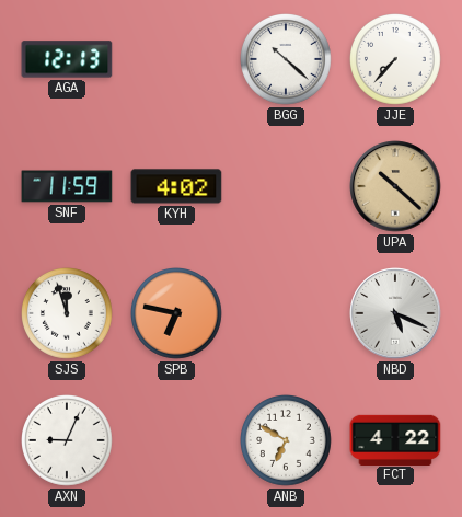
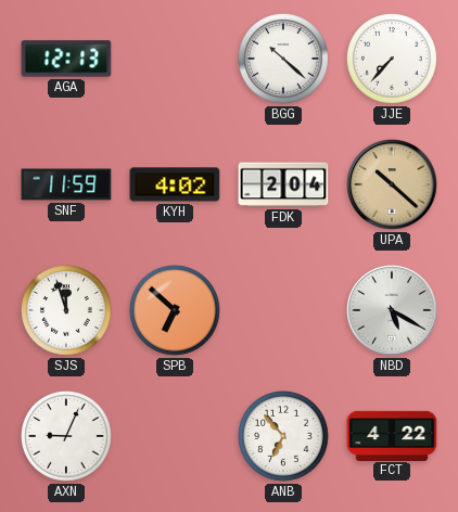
FDK: none -> 2:04 (283, 184)
SPB: 6:47 -> 6:52 (176, 311)
NBD: 5:19 -> 5:20 (392, 310)
ANB: 6:50 -> 6:53 (284, 437)
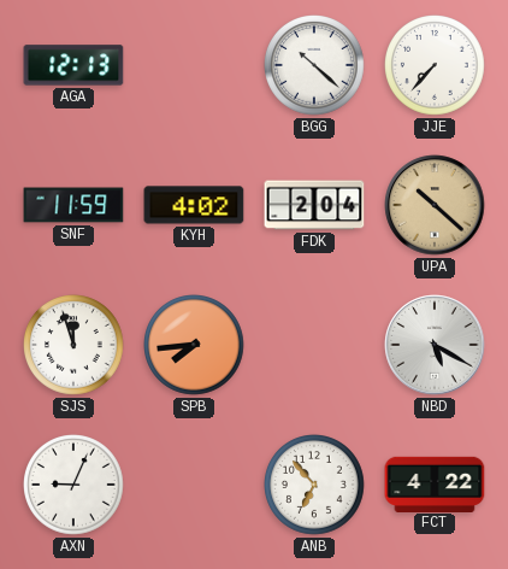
SPB: 6:52 -> 7:44 (195, 346)
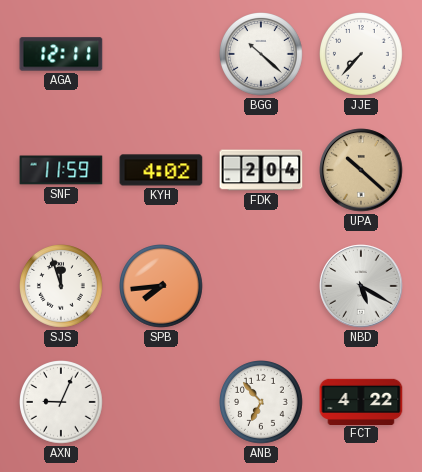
AGA: 12:13 -> 12:11 (61, 54)
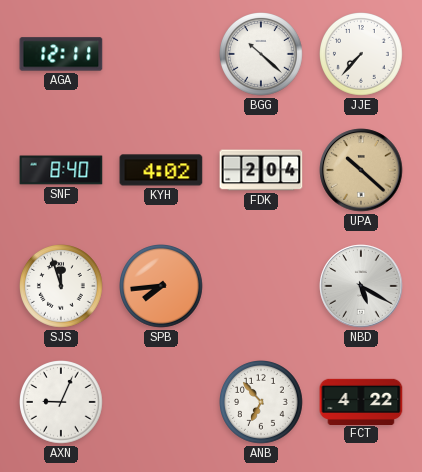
SNF: 11:59 -> 8:40 (61, 170)
